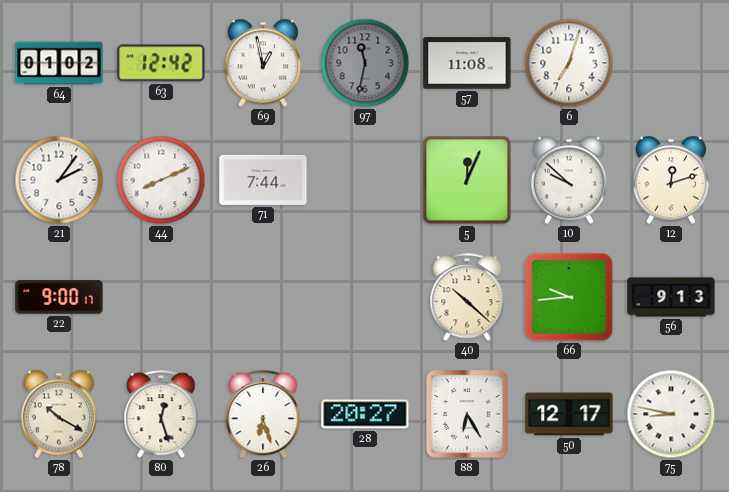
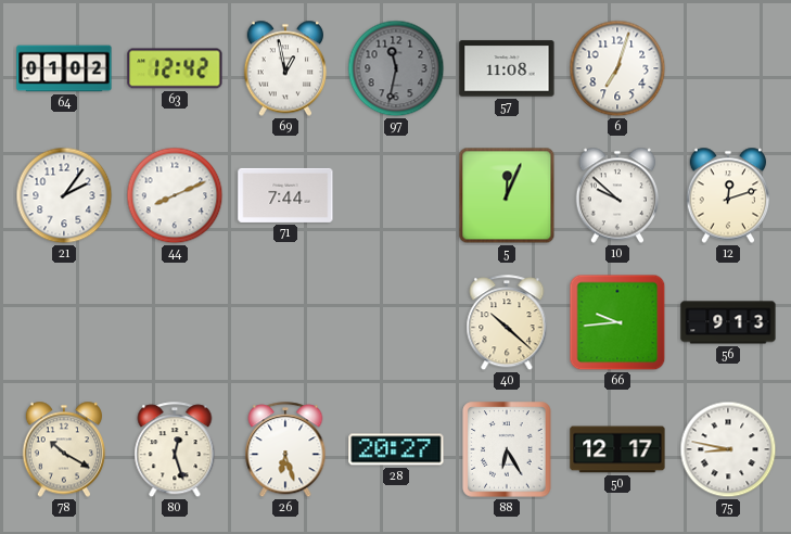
22: 9:00 -> none (59, 297)
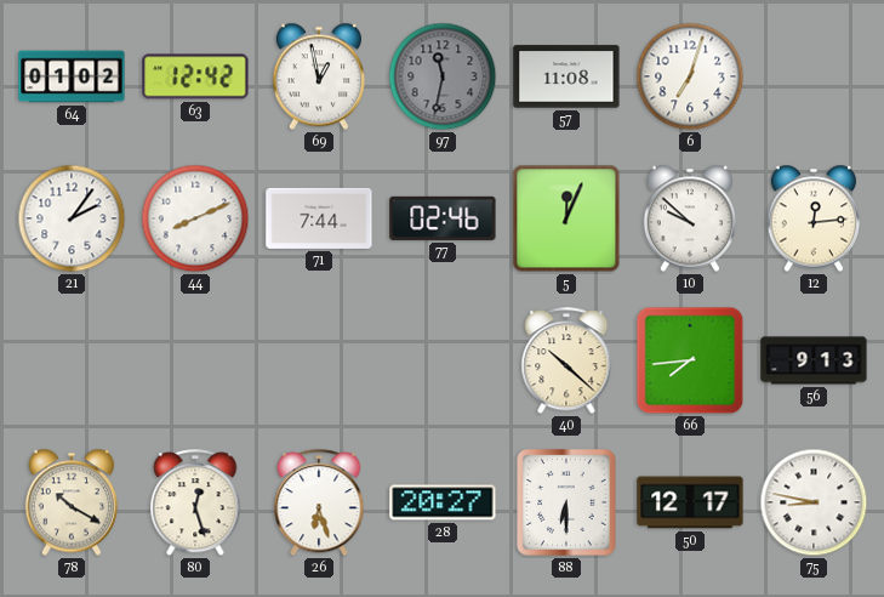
77: none -> 02:46 (443, 218)
12: 12:12 -> 12:14 (814, 218)
66: 9:44 -> 7:44 (690, 360)
88: 6:25 -> 6:30 (566, 502)
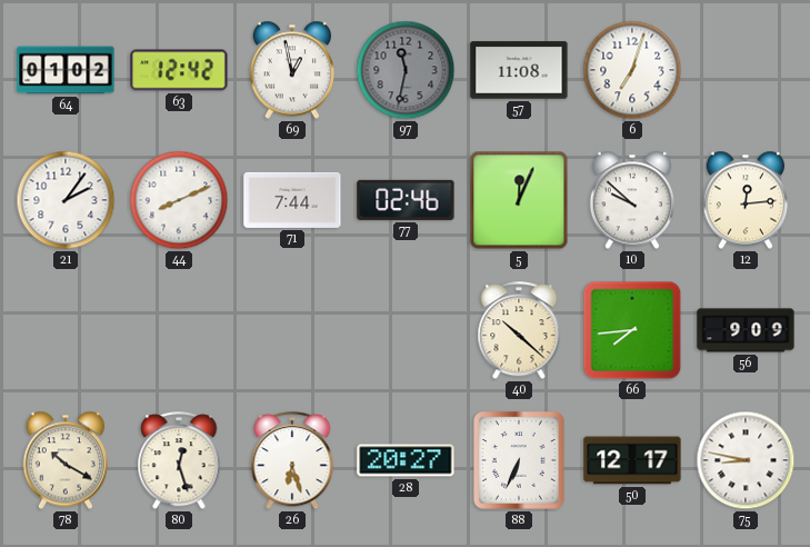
56: 9:13 -> 9:09 (746, 330)
88: 6:30 -> 6:34 (519, 460)
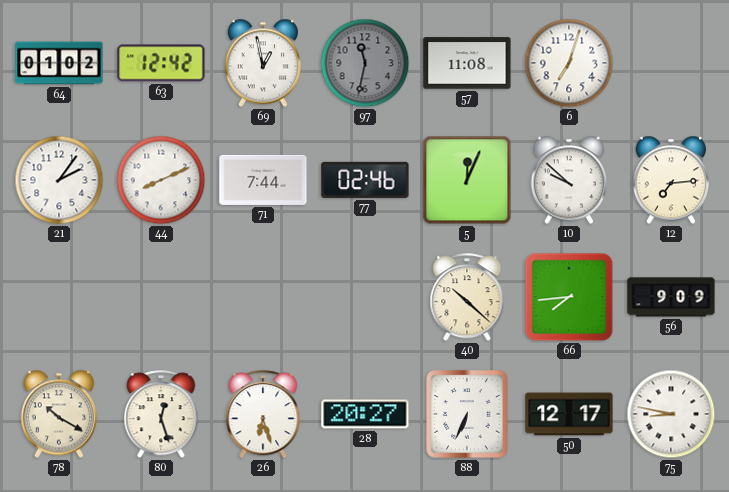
12: 12:14 -> 7:14 (671, 180)
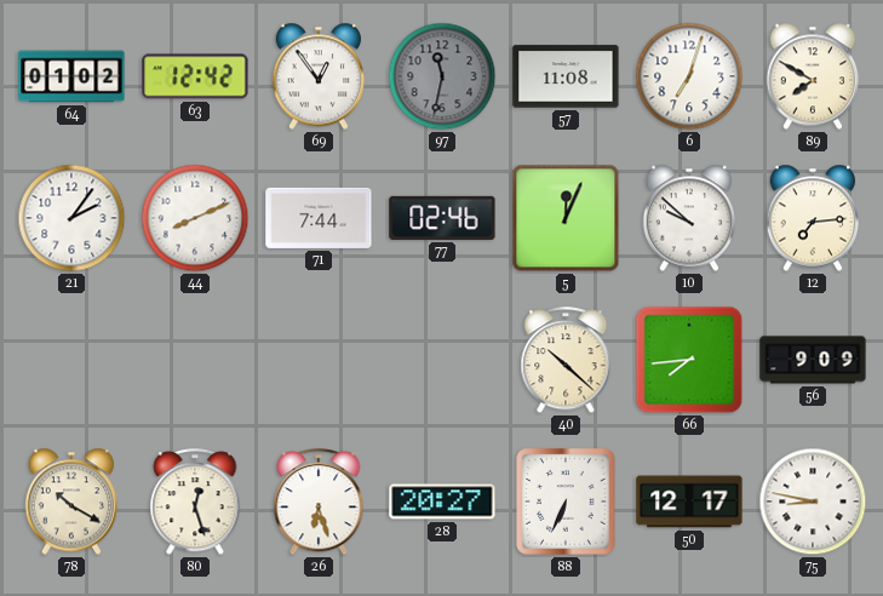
69: 12:58 -> 12:54 (319, 76)
89: none -> 7:50 (813, 76)
